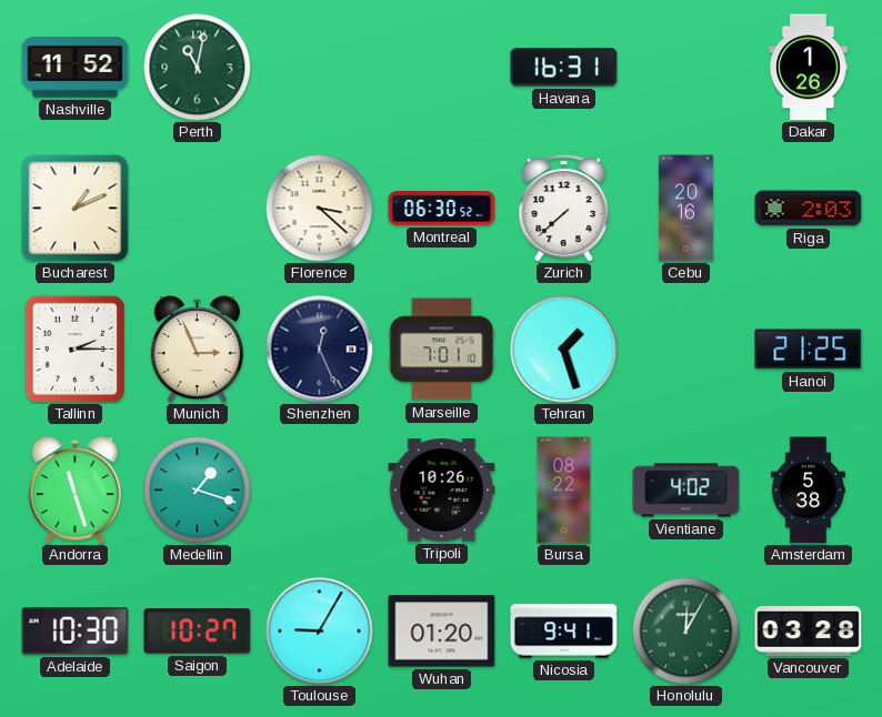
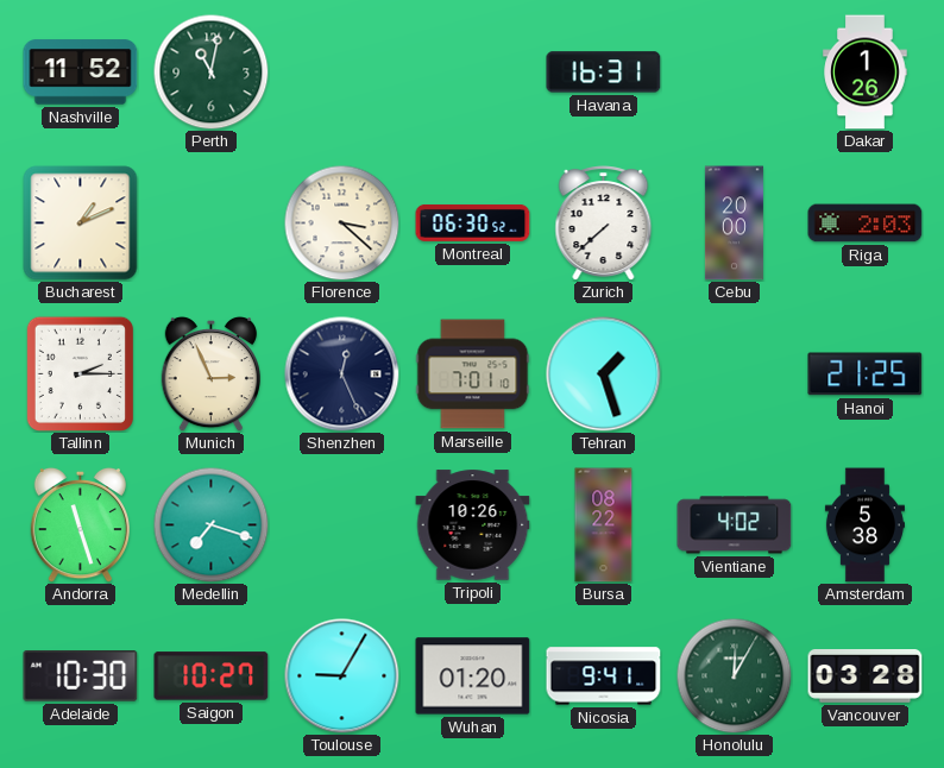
Cebu: 20:16 -> 20:00 (734, 224)
Medellin: 1:18 -> 7:18 (210, 524)
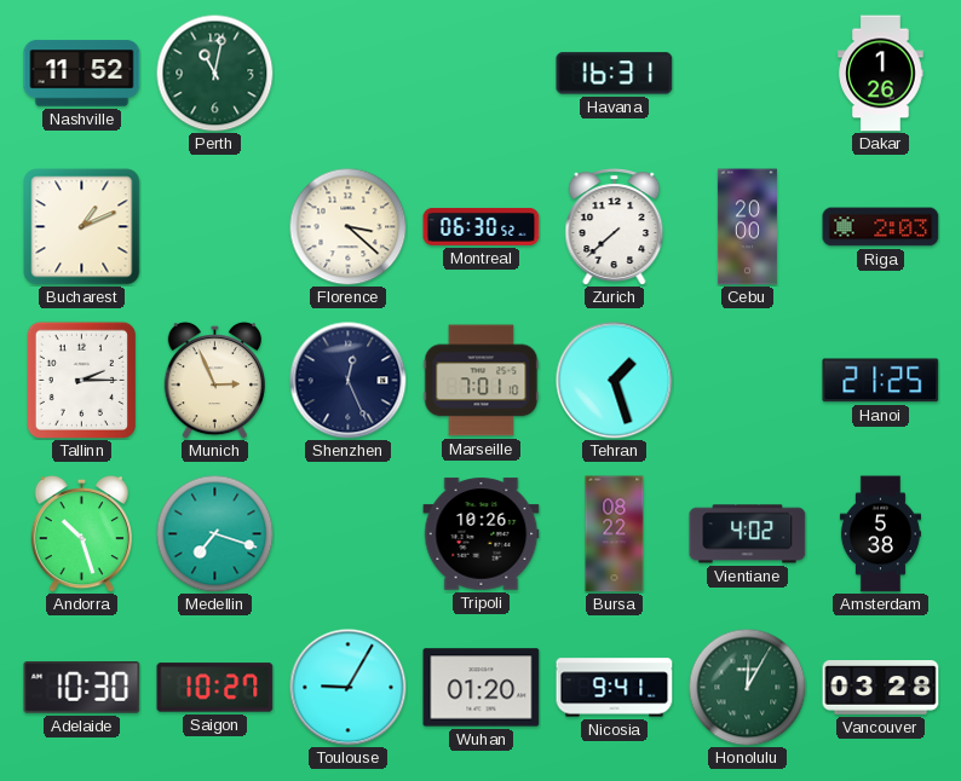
Andorra: 11:27 -> 10:27 (81, 533)
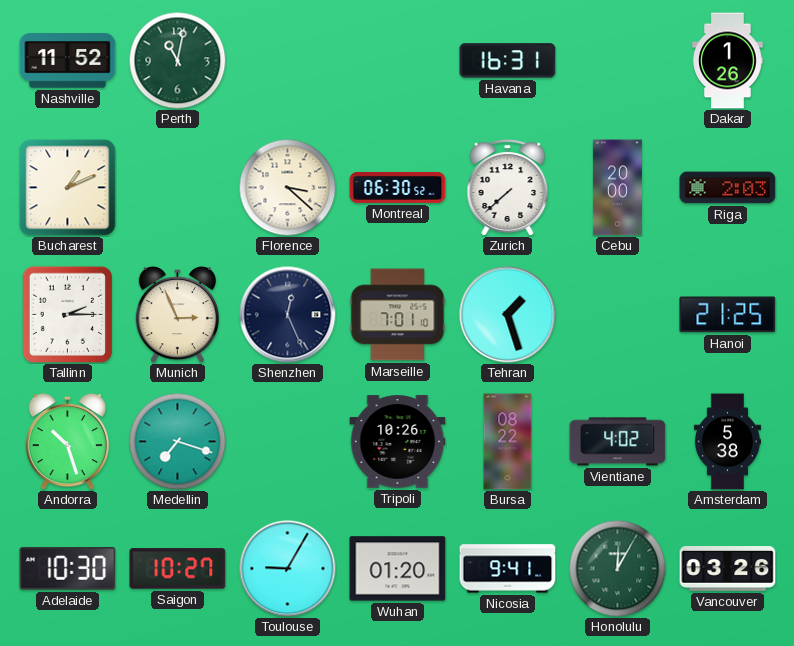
Vancouver: 03:28 -> 03:26 (728, 569)
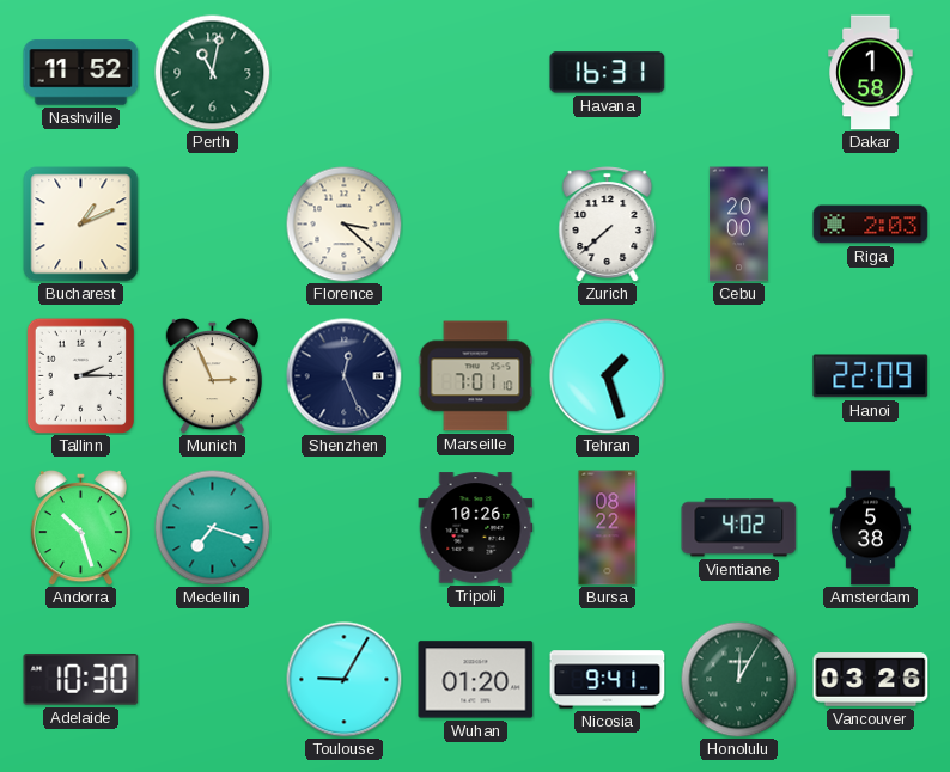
Dakar: 1:26 -> 1:58 (871, 73)
Montreal: 06:30 -> none (398, 187)
Hanoi: 21:25 -> 22:09 (871, 376)
Saigon: 10:27 -> none (178, 569)
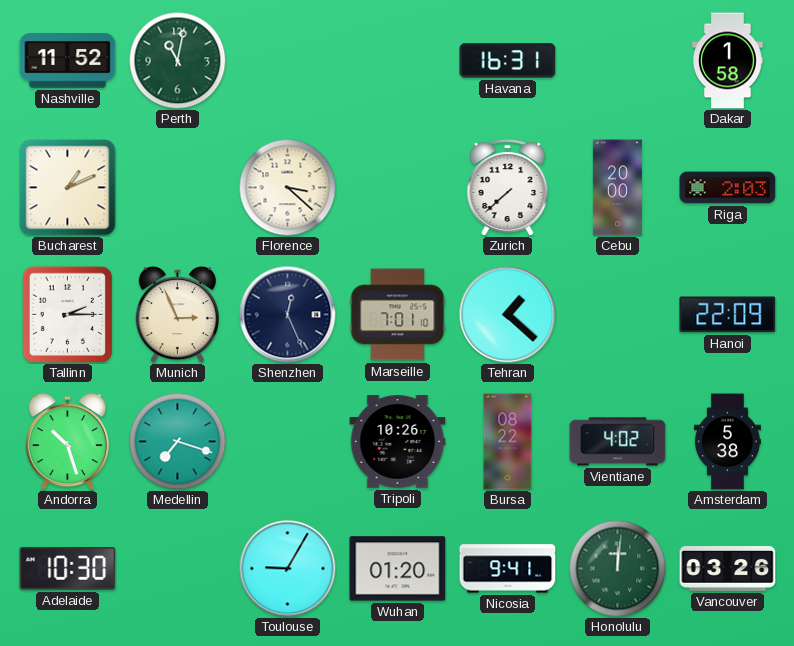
Tehran: 1:27 -> 1:22 (508, 315)
Honolulu: 12:05 -> 12:01 (617, 568)
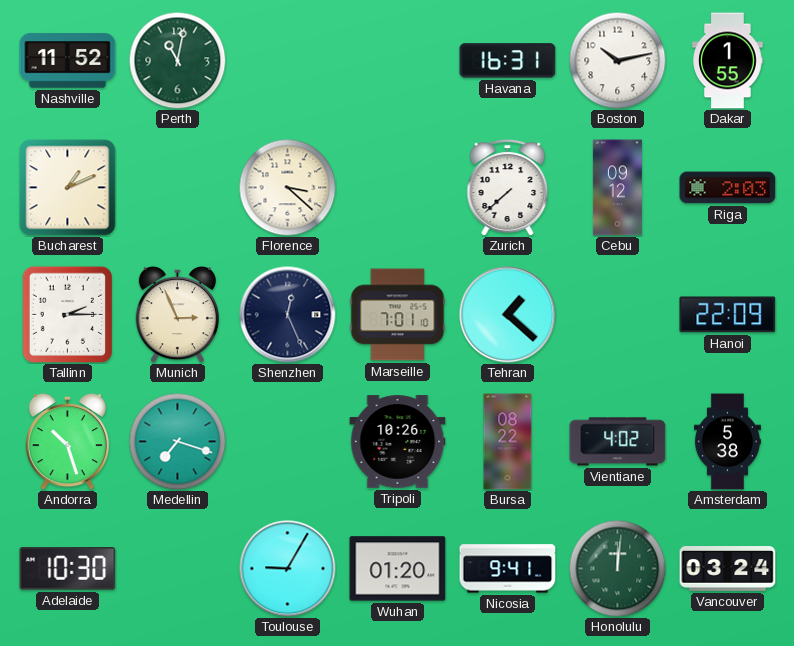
Boston: none -> 10:13 (617, 60)
Dakar: 1:58 -> 1:55 (728, 61)
Cebu: 20:00 -> 09:12 (617, 188)
Vancouver: 03:26 -> 03:24 (728, 569)
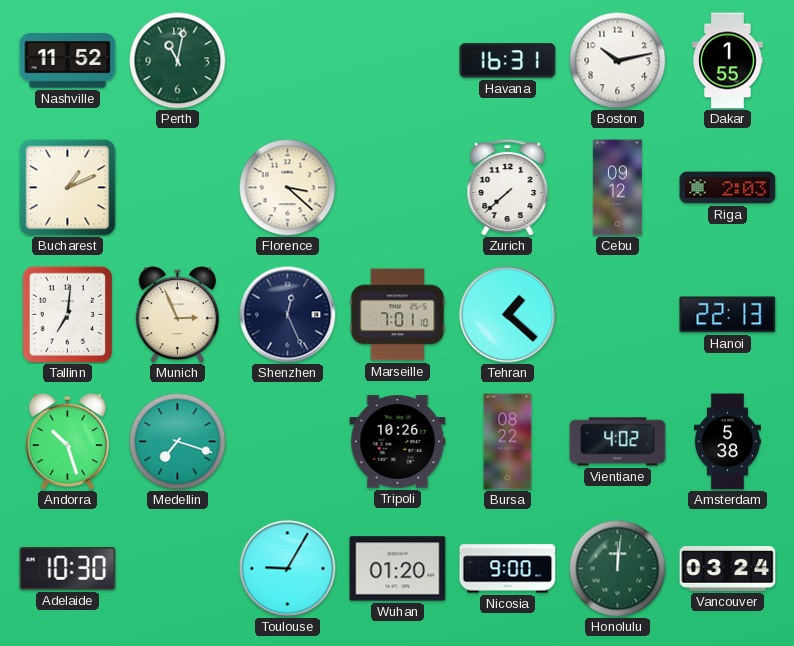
Tallinn: 2:15 -> 7:01 (67, 314)
Hanoi: 22:09 -> 22:13 (728, 315)
Nicosia: 9:41 -> 9:00 (508, 569)
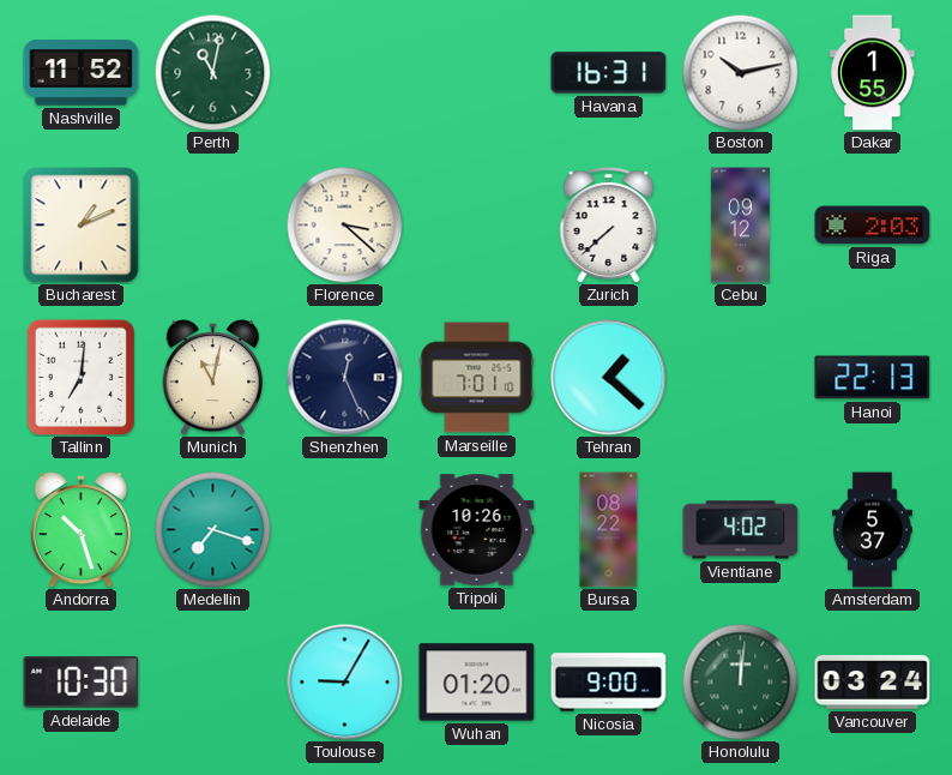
Munich: 2:56 -> 11:02 (212, 377)
Amsterdam: 5:38 -> 5:37 (872, 530)
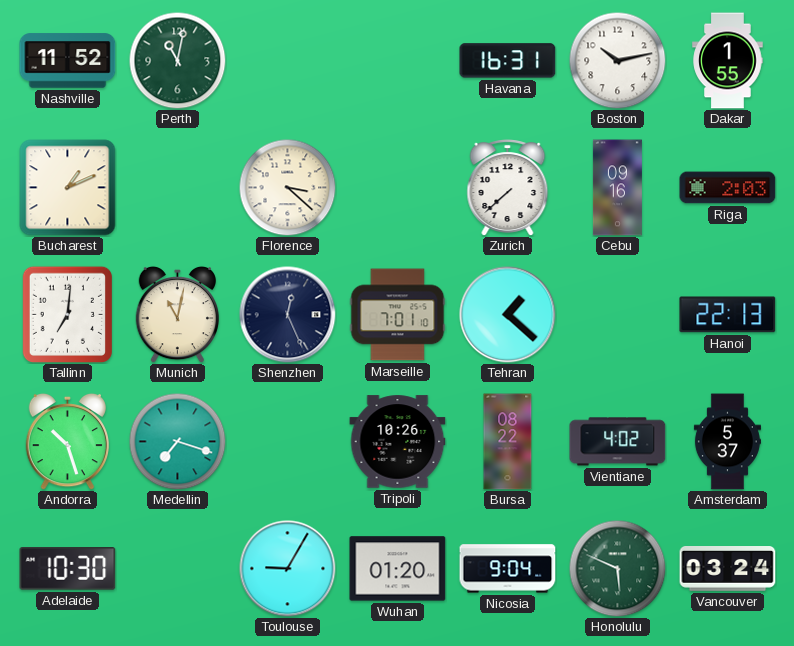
Cebu: 09:12 -> 09:16 (617, 188)
Nicosia: 9:00 -> 9:04 (508, 569)
Honolulu: 12:01 -> 5:49 (617, 568)
